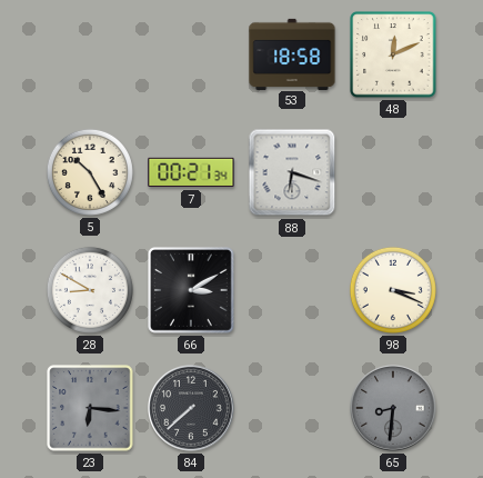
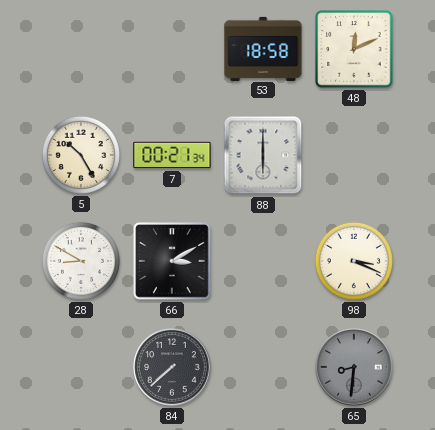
88: 6:18 -> 6:00 (263, 155)
23: 6:16 -> none (90, 408)
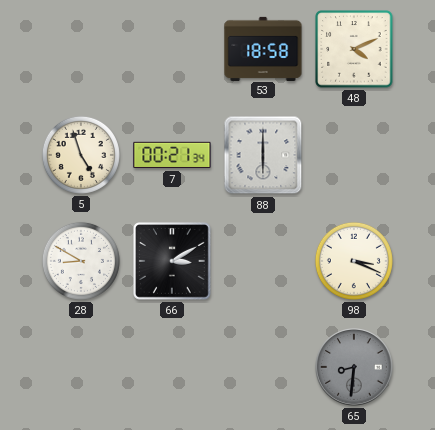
48: 12:11 -> 4:11 (354, 49)
5: 10:25 -> 4:57 (81, 155)
84: 7:38 -> none (172, 367)
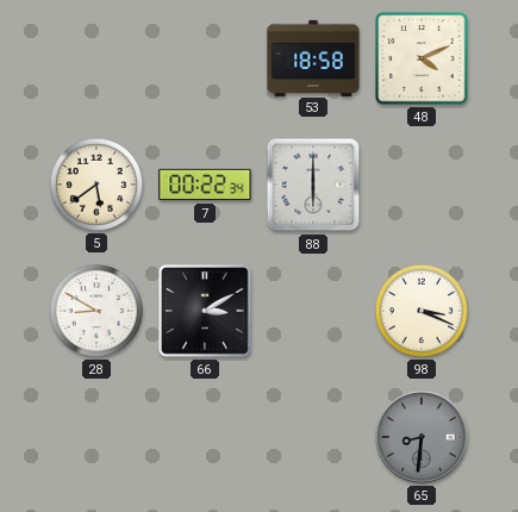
5: 4:57 -> 5:39 (96, 185)
7: 00:21 -> 00:22 (205, 185)
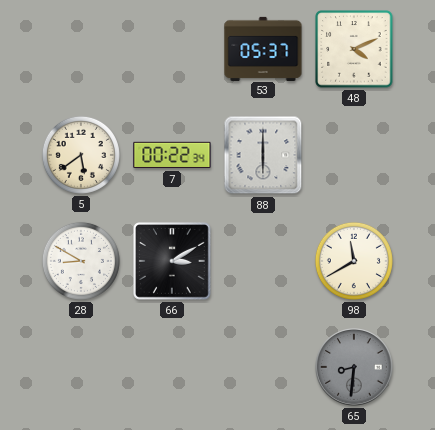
53: 18:58 -> 05:37 (263, 48)
98: 3:19 -> 11:40 (354, 261)
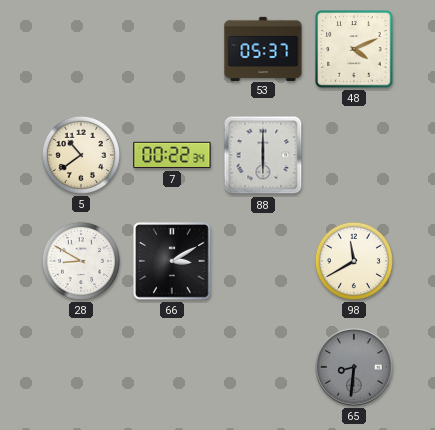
5: 5:39 -> 10:39 (81, 155)
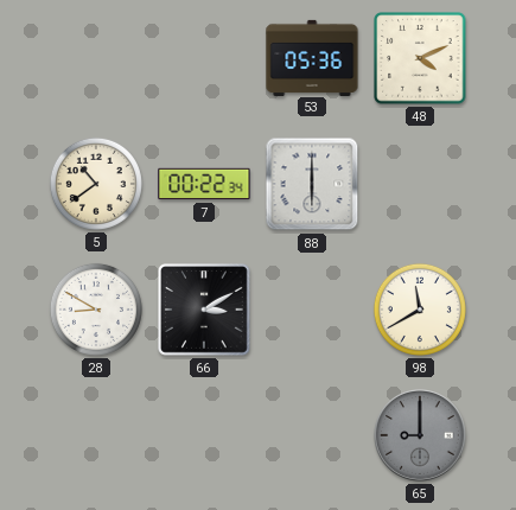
53: 05:37 -> 05:36 (312, 57)
65: 8:31 -> 9:00 (420, 435)
